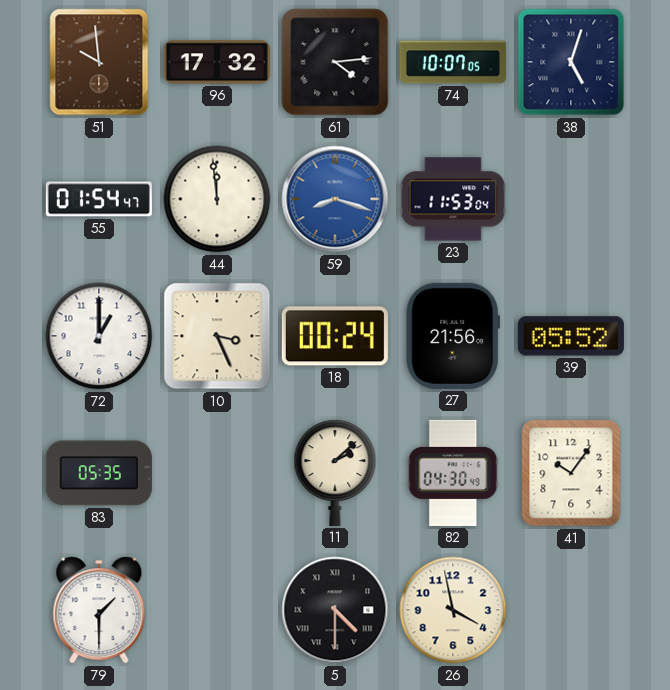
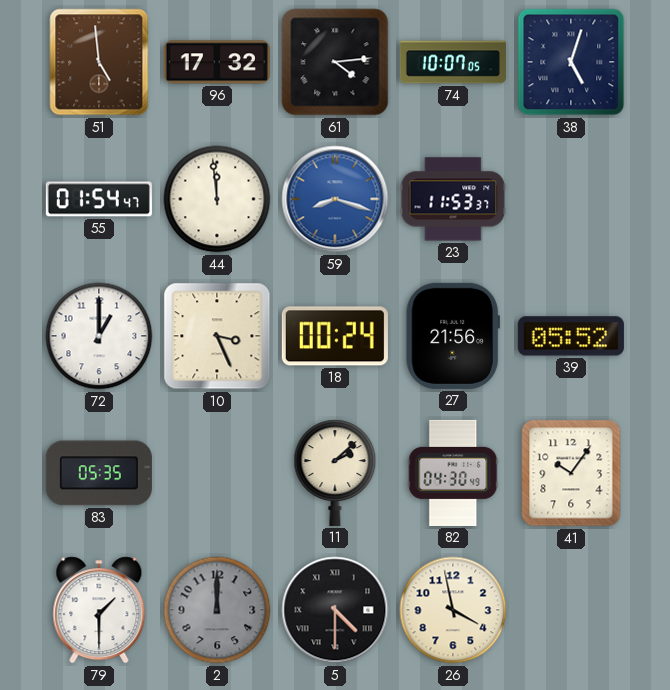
51: 9:59 -> 4:59 (99, 62)
23: 11:53:04 -> 11:53:37 (453, 199)
2: none -> 12:00 (217, 610)
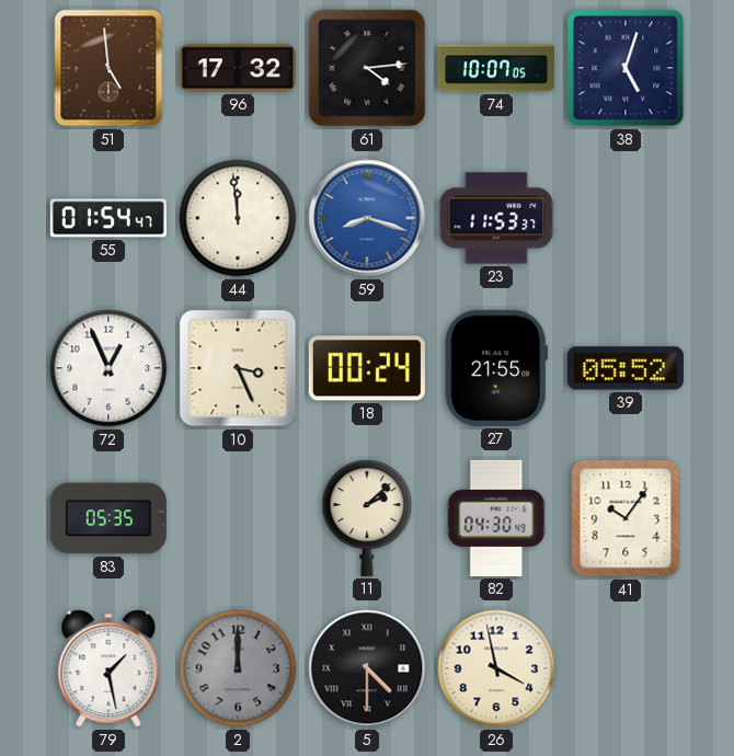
72: 1:00 -> 12:56 (108, 368)
27: 21:56 -> 21:55 (496, 368)
79: 1:30 -> 1:28 (108, 668)
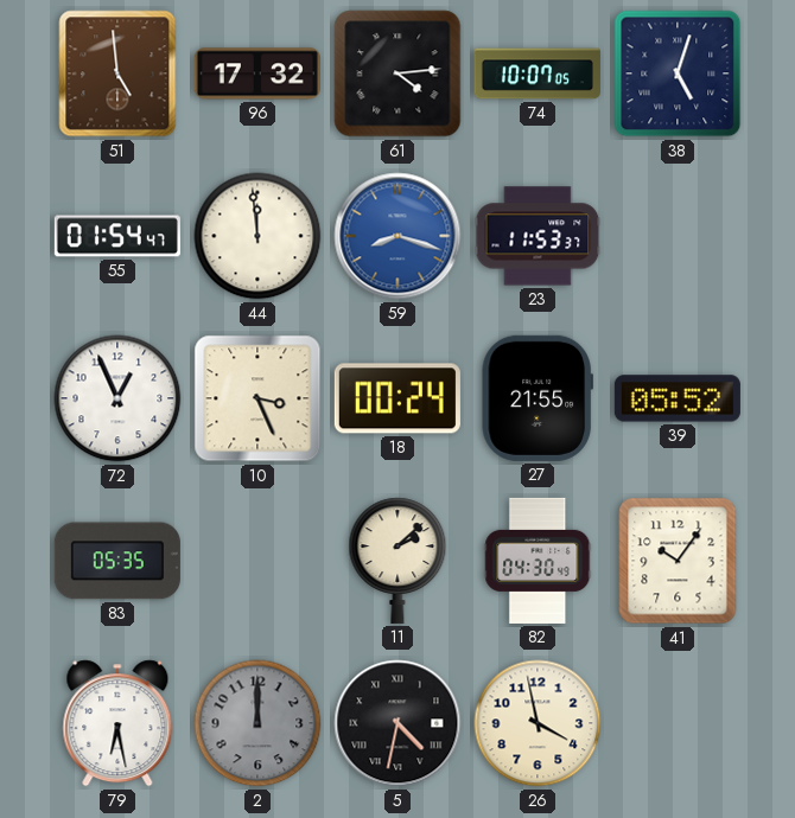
79: 1:28 -> 6:28 (117, 723)
5: 4:30 -> 4:32 (397, 723)
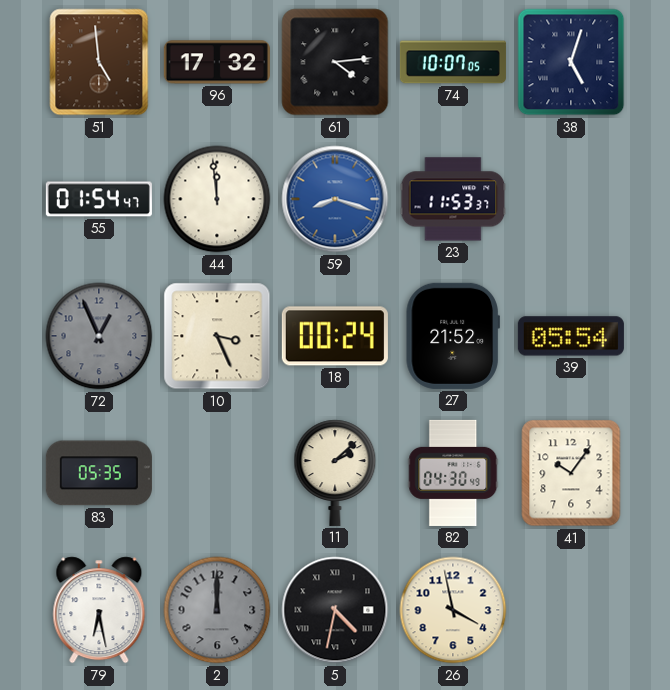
72 dial: white -> grey (99, 336)
27: 21:55 -> 21:52 (453, 336)
39: 05:52 -> 05:54 (571, 336)
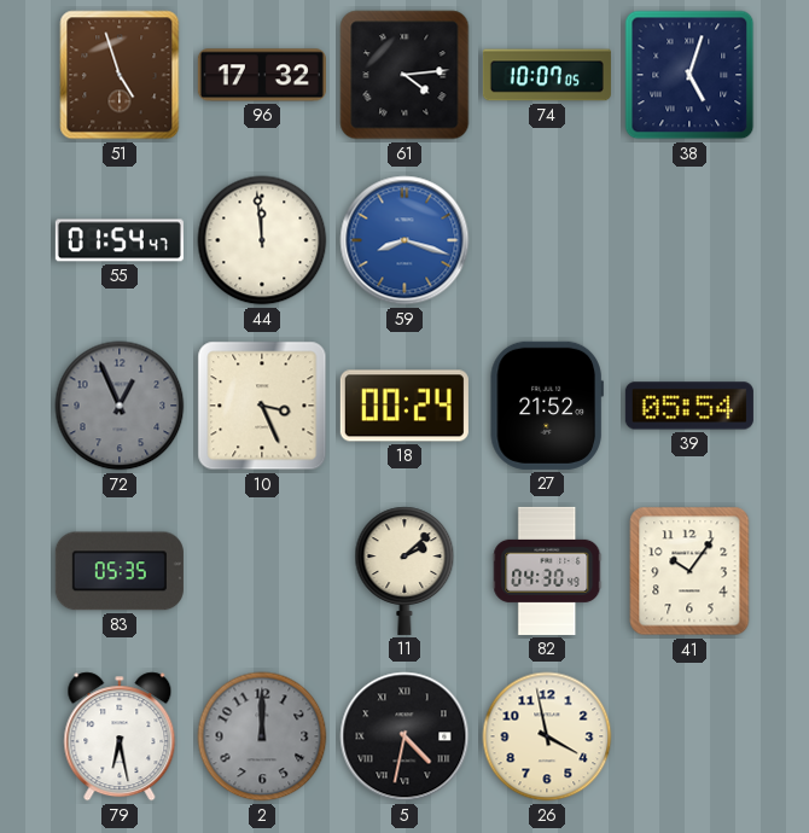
51: 4:59 -> 4:57 (120, 75)
23: 11:53 -> none (453, 199)
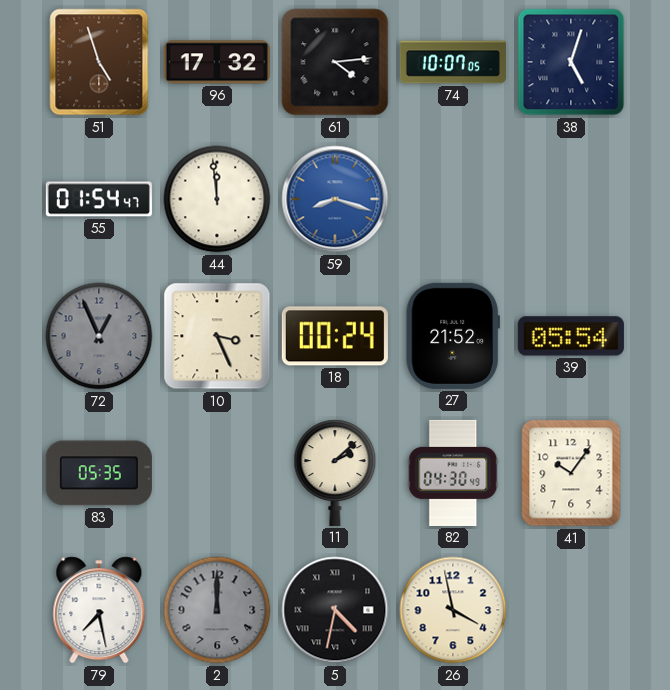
79: 6:28 -> 7:28 (99, 610)
